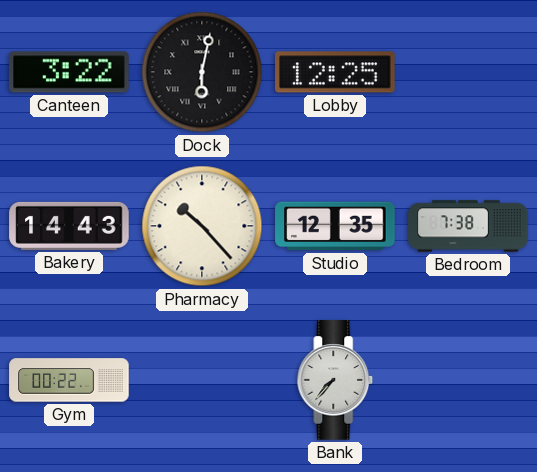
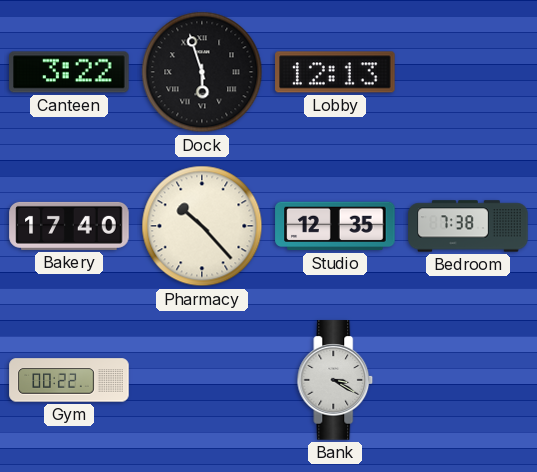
Dock: 6:02 -> 5:57 (202, 72)
Lobby: 12:25 -> 12:13 (335, 72)
Bakery: 14:43 -> 17:40 (69, 226)
Bank: 7:37 -> 3:20 (335, 380)
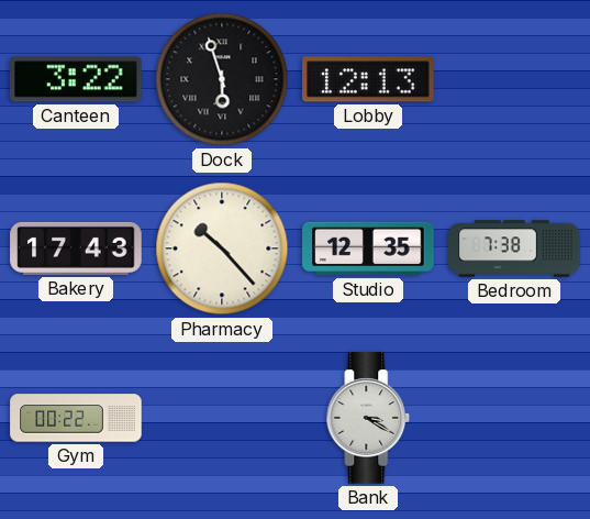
Bakery: 17:40 -> 17:43 (76, 249)
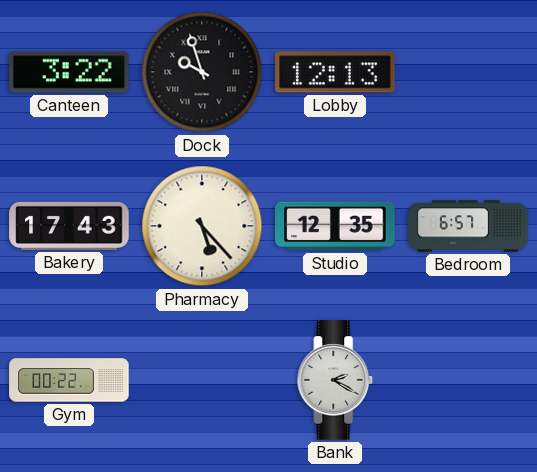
Dock: 5:57 -> 9:57 (202, 72)
Pharmacy: 10:23 -> 5:23 (202, 226)
Bedroom: 7:38 -> 6:57 (468, 226)
Bank: 3:20 -> 2:20 (335, 380)
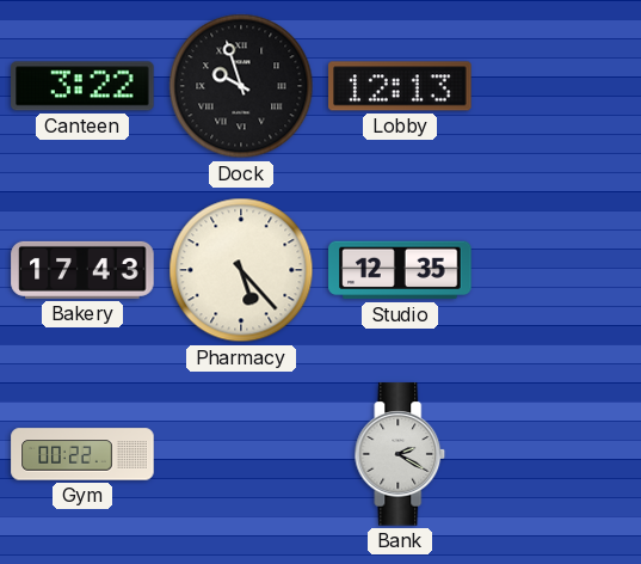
Bedroom: 6:57 -> none (468, 226)
